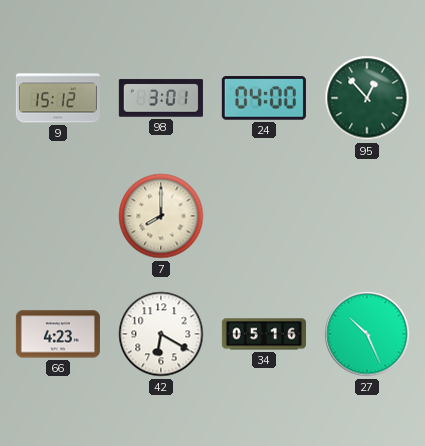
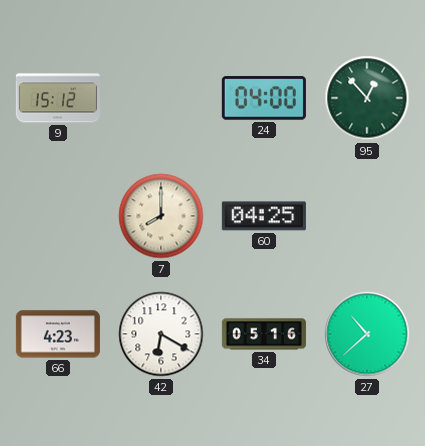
98: 3:01 -> none (161, 98)
60: none -> 04:25 (264, 216)
27: 10:26 -> 10:38 (367, 334)
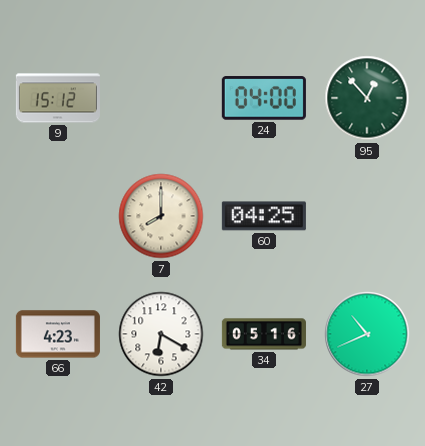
27: 10:38 -> 10:41 (367, 334)
